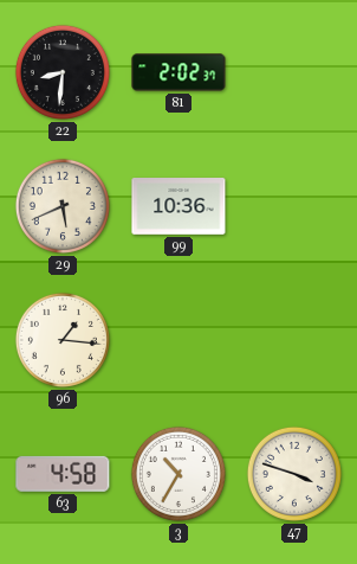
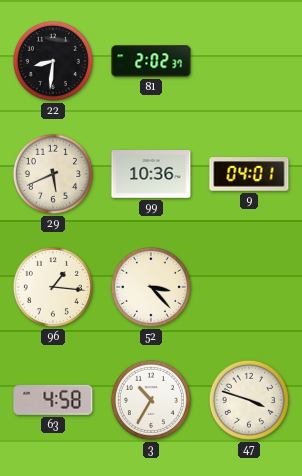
9: none -> 04:01 (249, 174)
52: none -> 3:23 (151, 287)
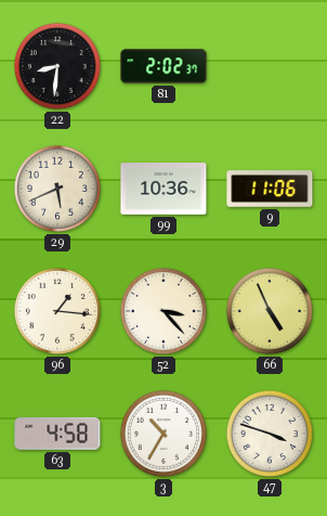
9: 04:01 -> 11:06 (270, 189)
66: none -> 4:56 (270, 311)
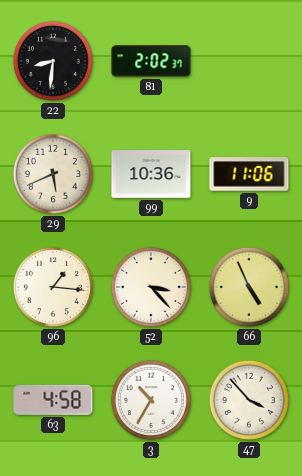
47: 3:48 -> 3:53 (249, 400)
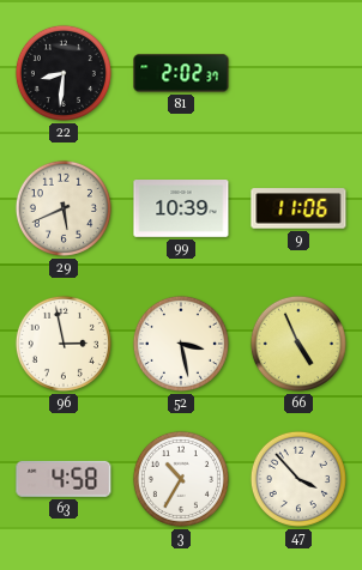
99: 10:36 -> 10:39 (181, 210)
96: 1:16 -> 2:58 (64, 344)
52: 3:23 -> 3:28 (181, 344)
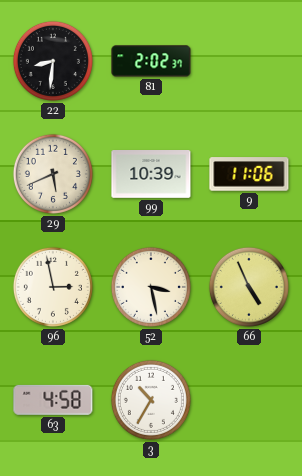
47: 3:53 -> none (298, 479)
